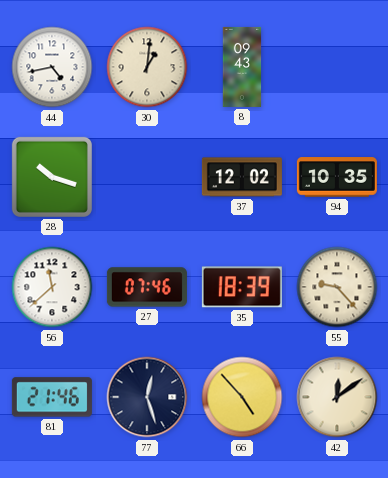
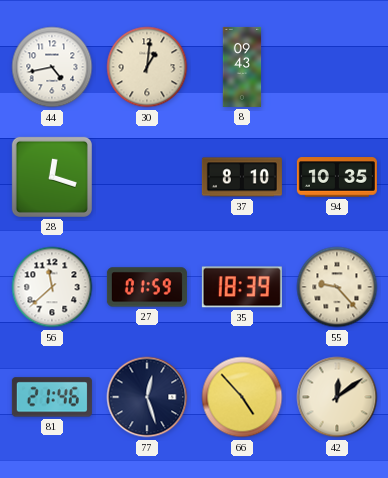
28: 10:18 -> 12:18 (52, 177)
37: 12:02 -> 8:10 (242, 177)
27: 07:46 -> 01:59 (147, 287)
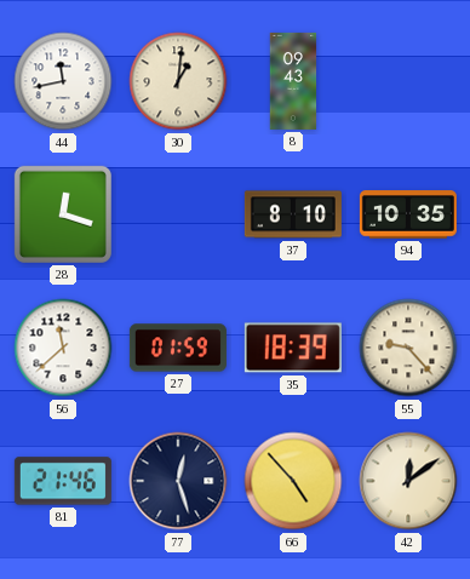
44: 4:43 -> 11:43 (63, 81)
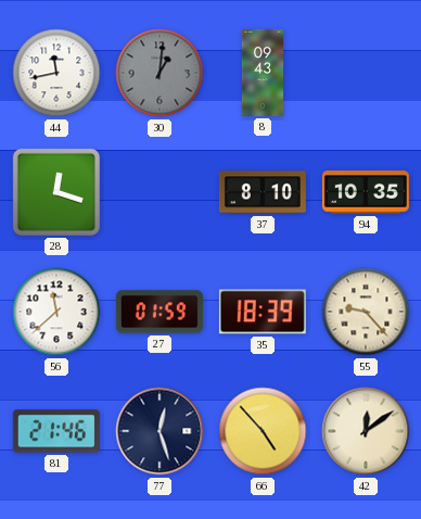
30 dial: cream -> grey (160, 73)
